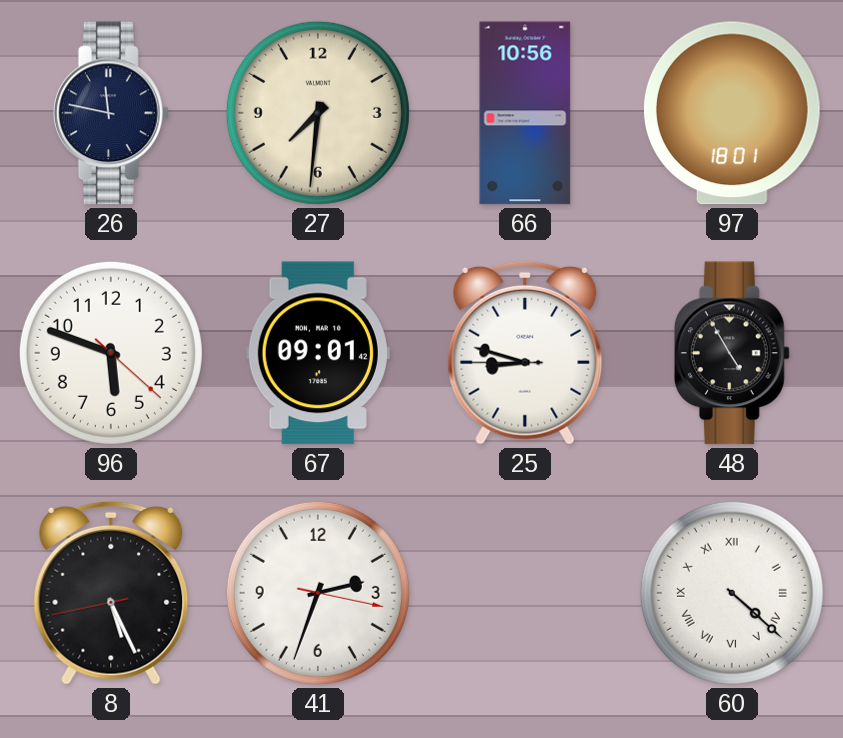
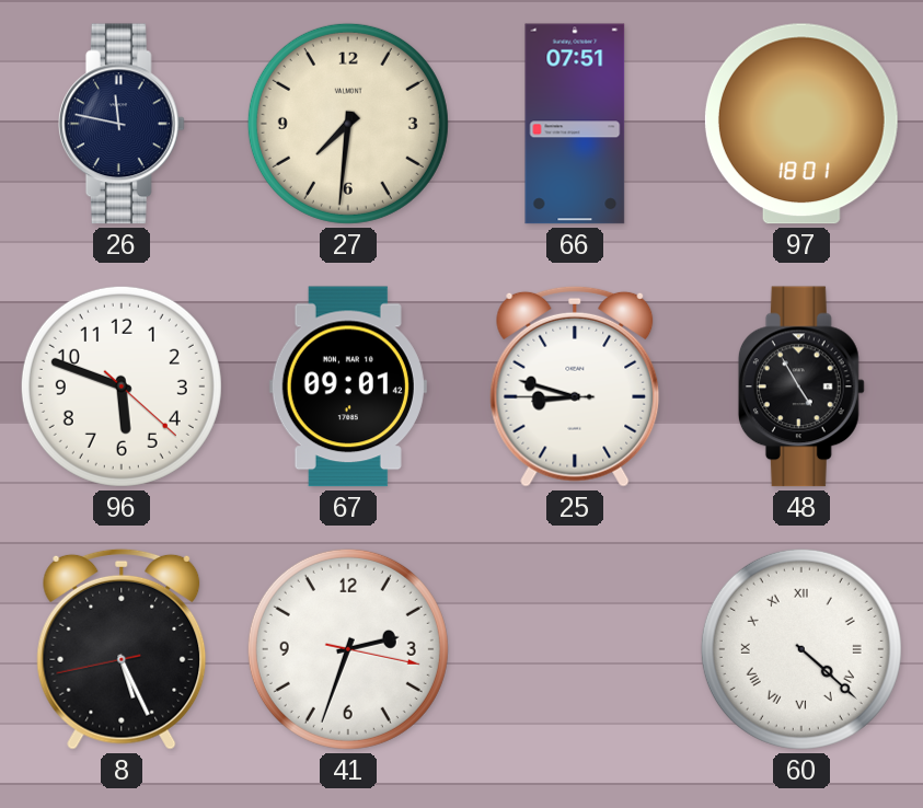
66: 10:56 -> 07:51 (575, 124)
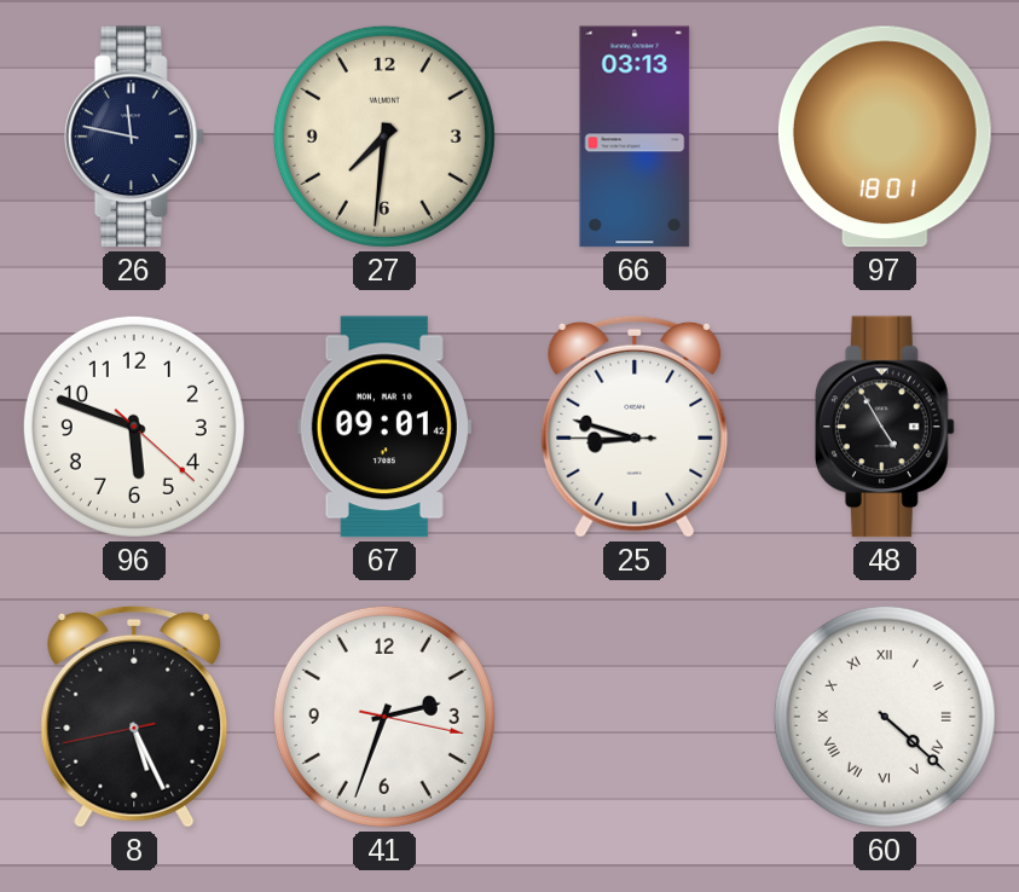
66: 07:51 -> 03:13 (635, 137)
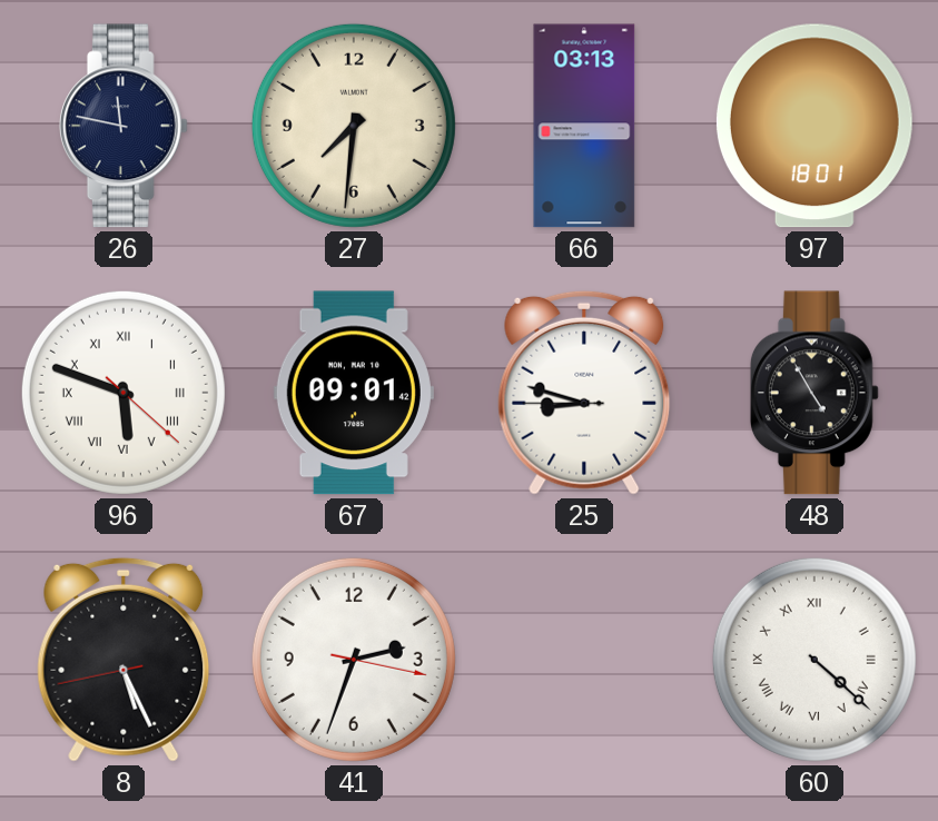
96 numerals: Arabic -> Roman (124, 393)
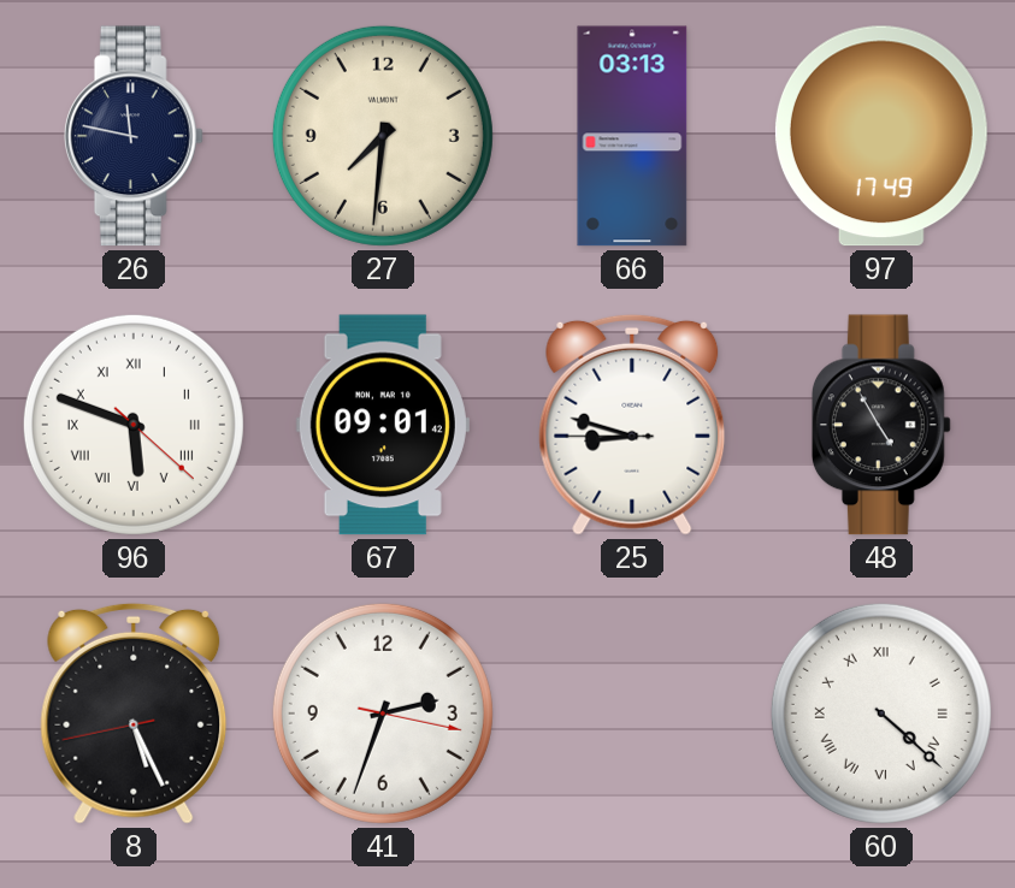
97: 18:01 -> 17:49 (881, 136)
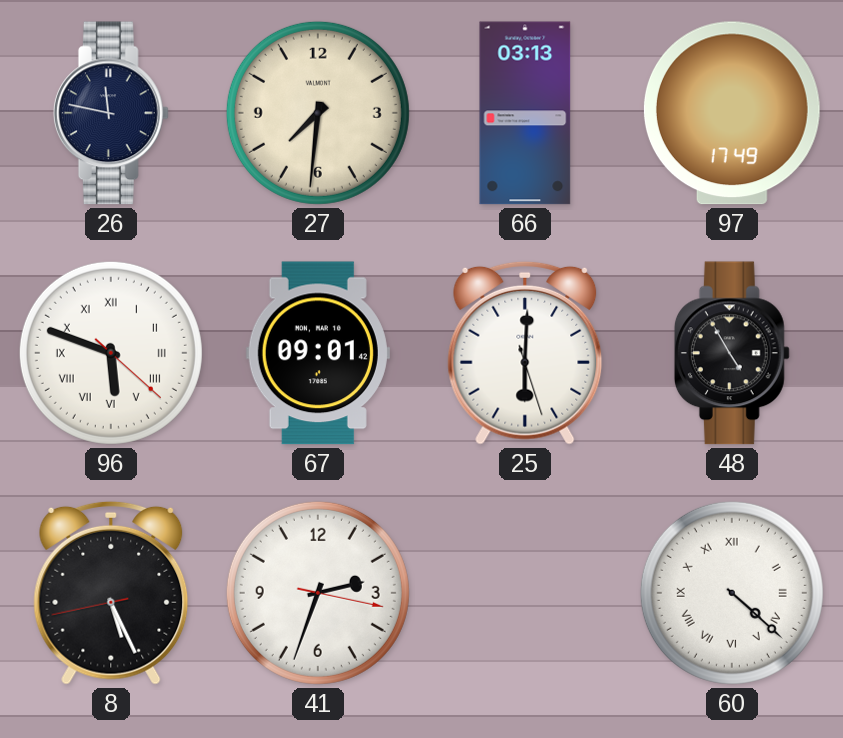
25: 8:47 -> 6:00 (525, 353)
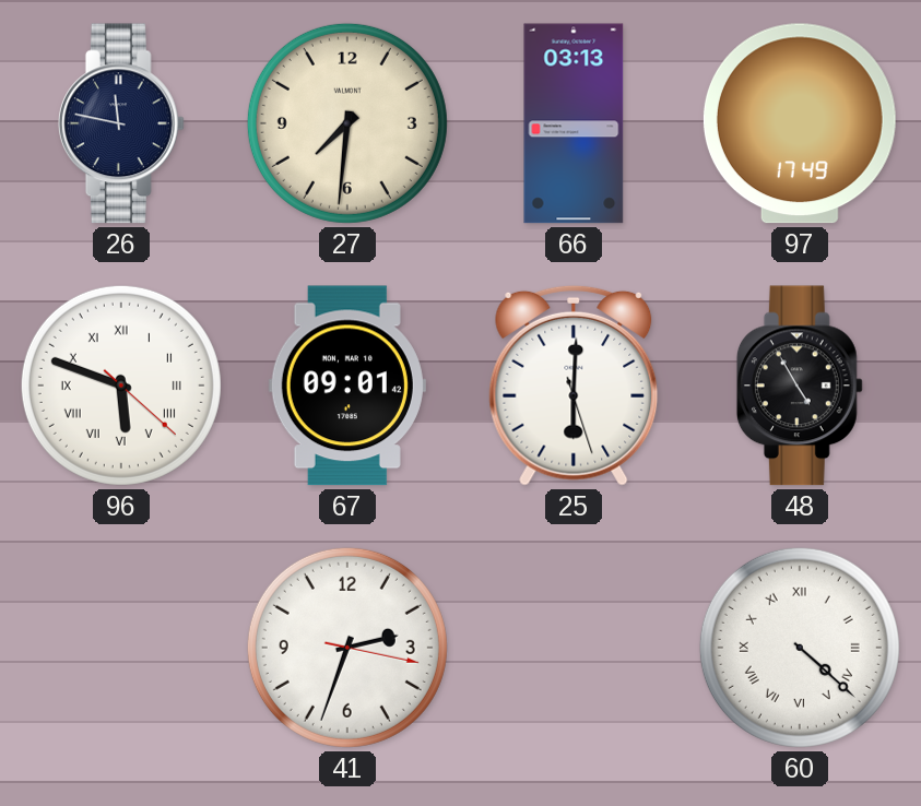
8: 5:25 -> none (111, 593)
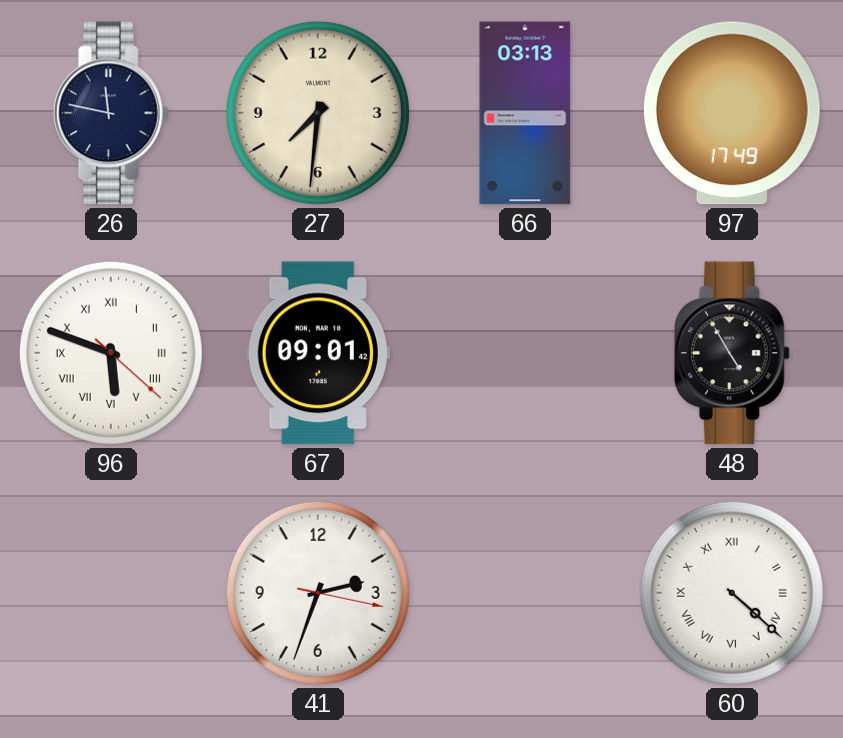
25: 6:00 -> none (574, 386)
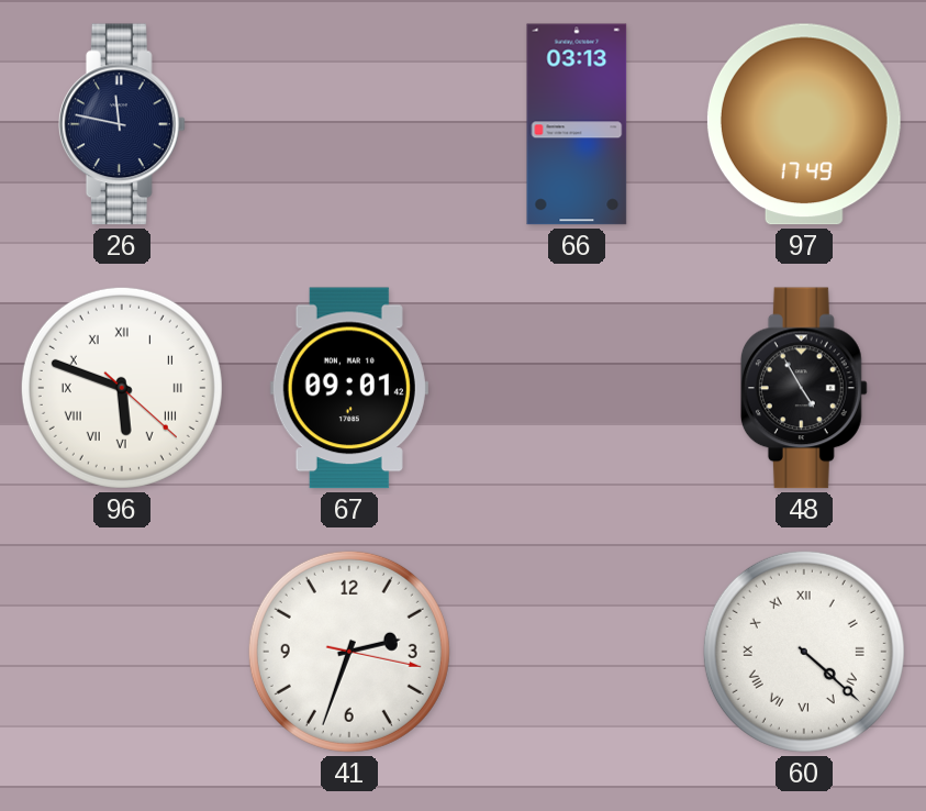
27: 7:31 -> none (318, 113)
